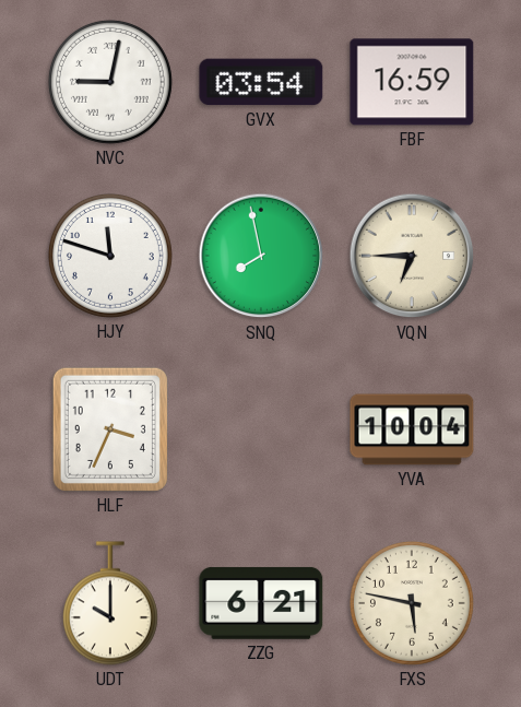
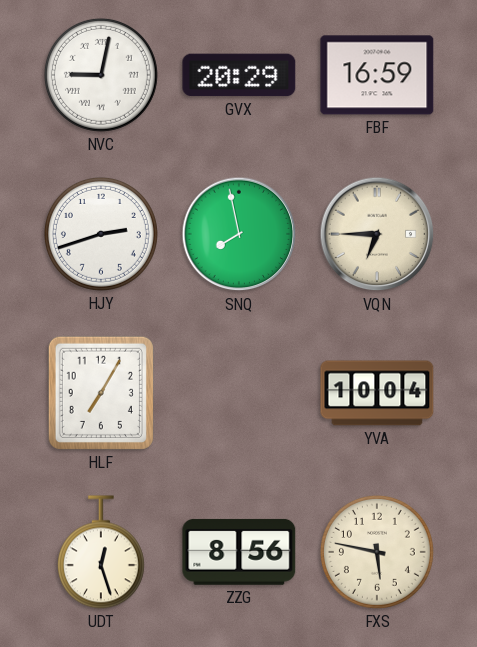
GVX: 03:54 -> 20:29 (239, 75)
HJY: 11:48 -> 2:42 (101, 234)
HLF: 3:34 -> 7:05 (101, 393)
UDT: 10:00 -> 12:27 (101, 552)
ZZG: 6:21 -> 8:56 (239, 552)
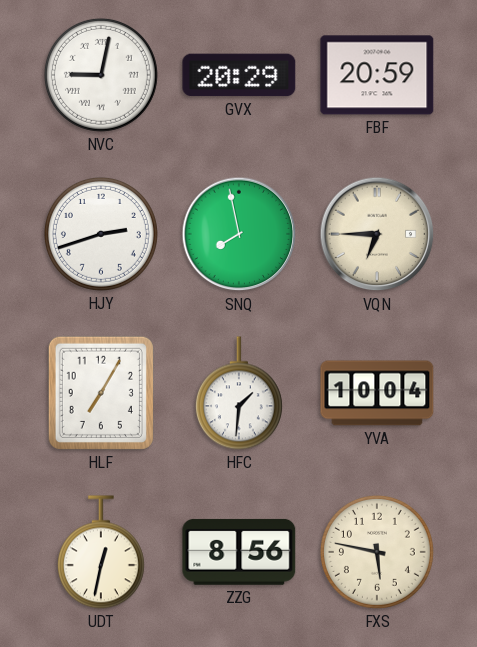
FBF: 16:59 -> 20:59 (377, 75)
HFC: none -> 1:31 (239, 393)
UDT: 12:27 -> 12:32 (101, 552)
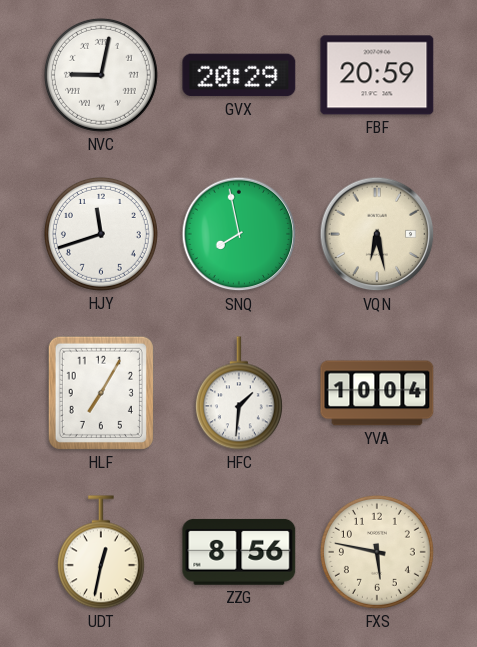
HJY: 2:42 -> 11:42 (101, 234)
VQN: 6:45 -> 6:28 (377, 234)
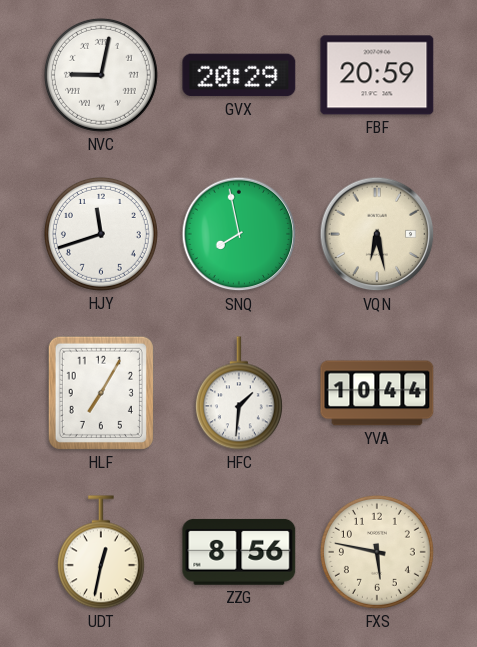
YVA: 10:04 -> 10:44 (377, 393)
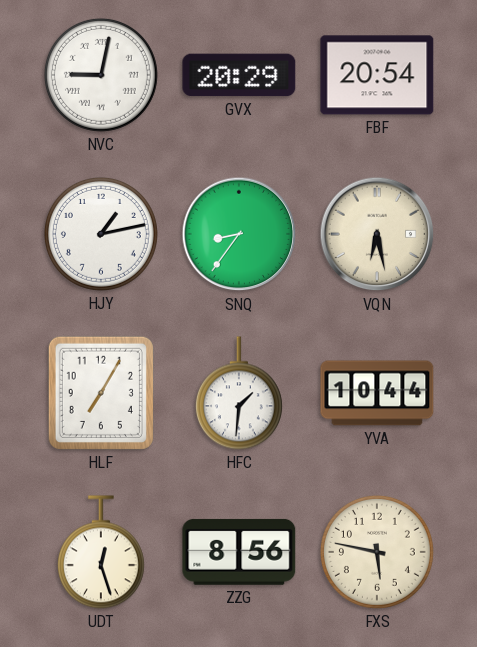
FBF: 20:59 -> 20:54 (377, 75)
HJY: 11:42 -> 1:13 (101, 234)
SNQ: 7:58 -> 8:36 (239, 234)
UDT: 12:32 -> 12:27 (101, 552)
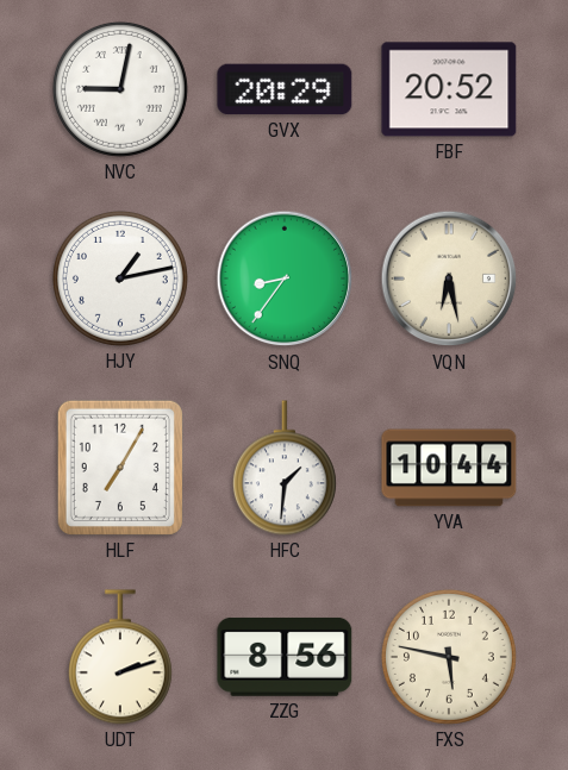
FBF: 20:54 -> 20:52 (449, 89)
UDT: 12:27 -> 2:12 (120, 657)
